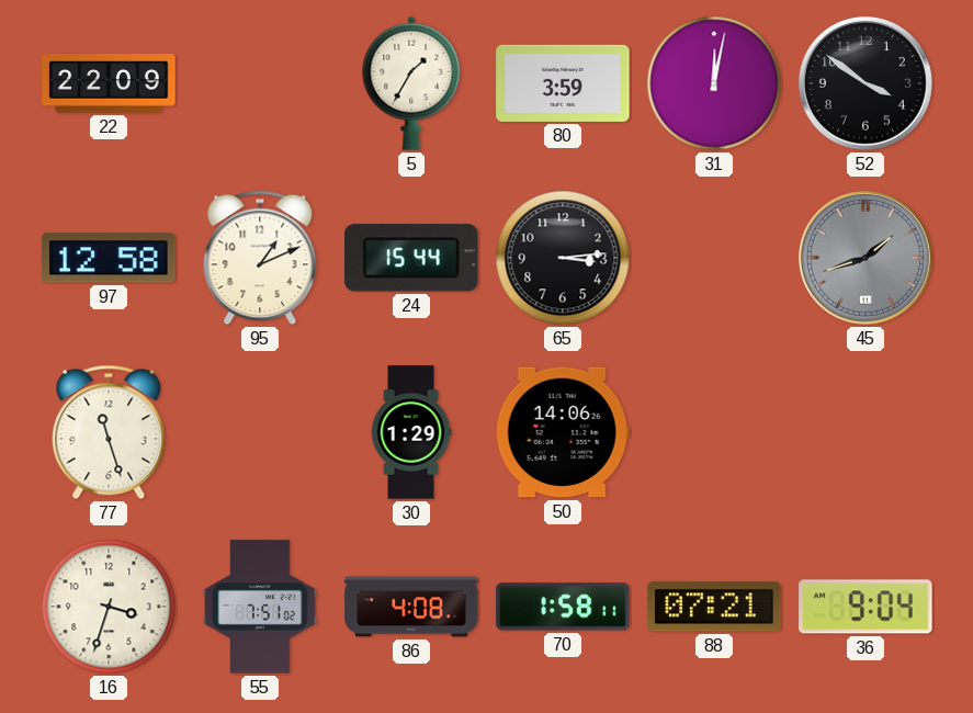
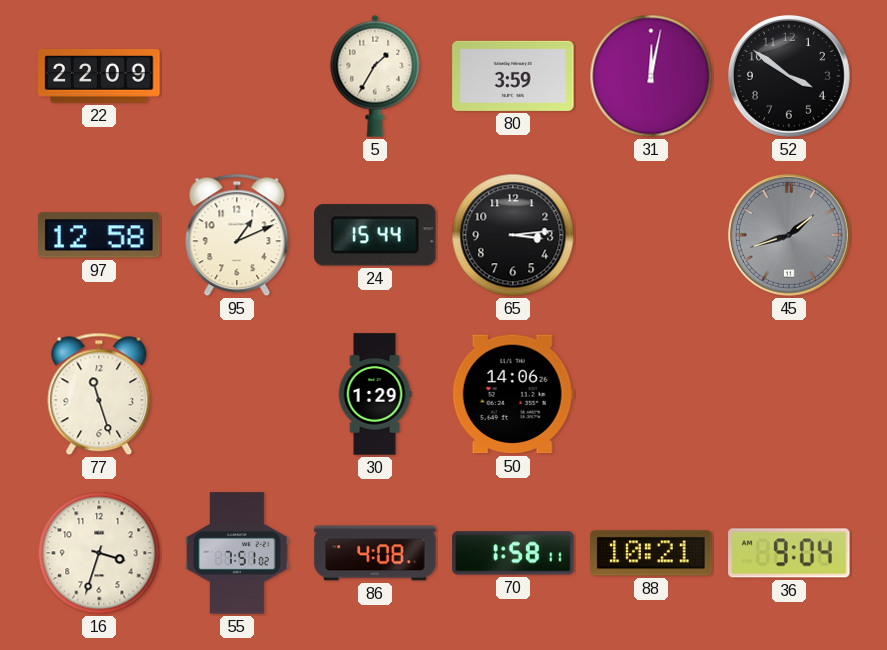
88: 07:21 -> 10:21 (651, 553)
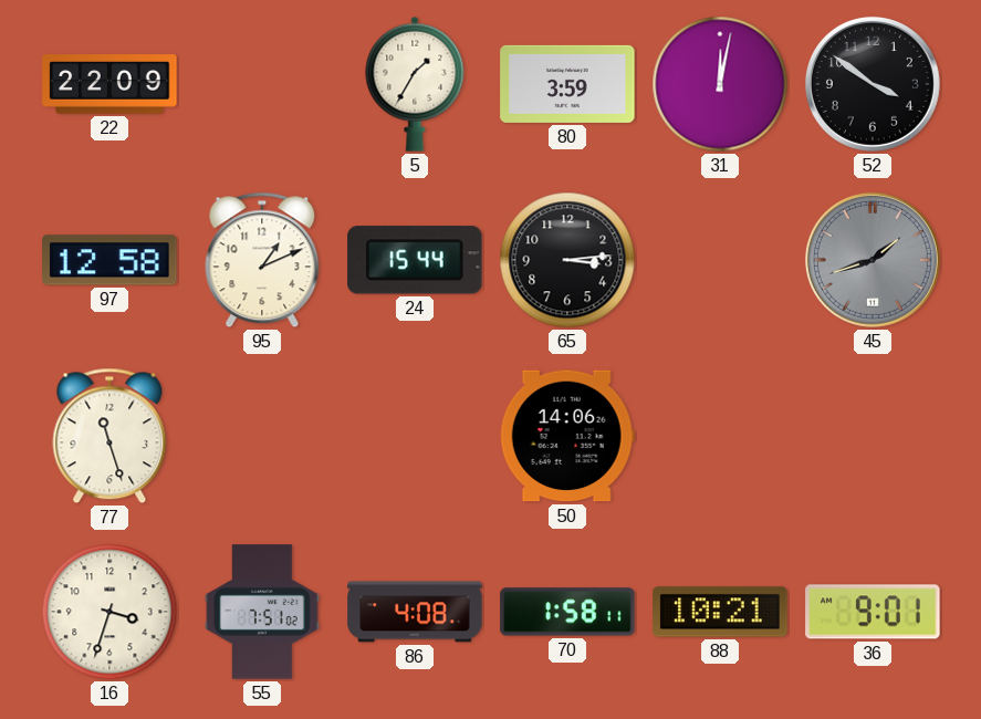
30: 1:29 -> none (375, 394)
36: 9:04 -> 9:01 (873, 612)
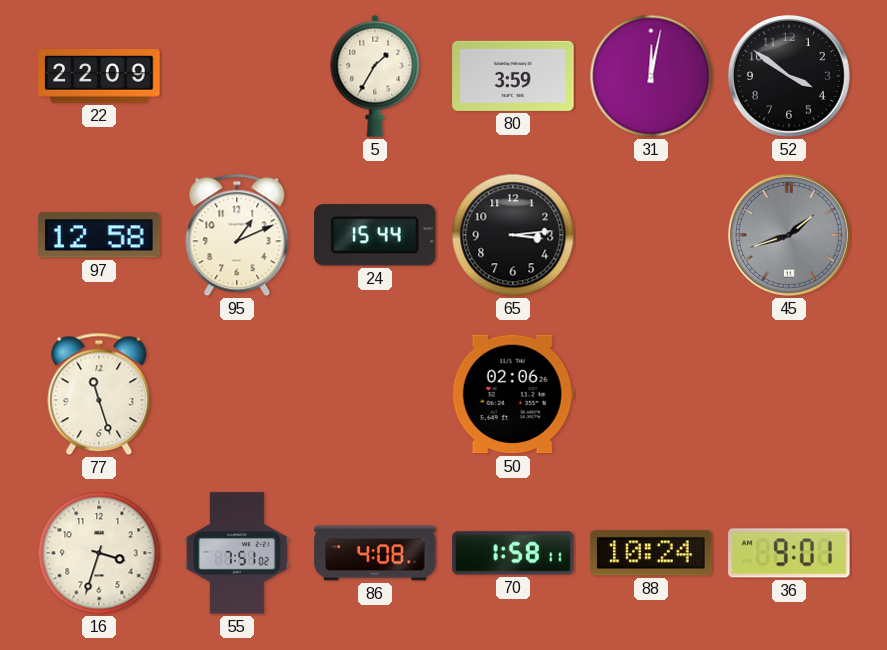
50: 14:06 -> 02:06 (513, 394)
88: 10:21 -> 10:24 (651, 553)
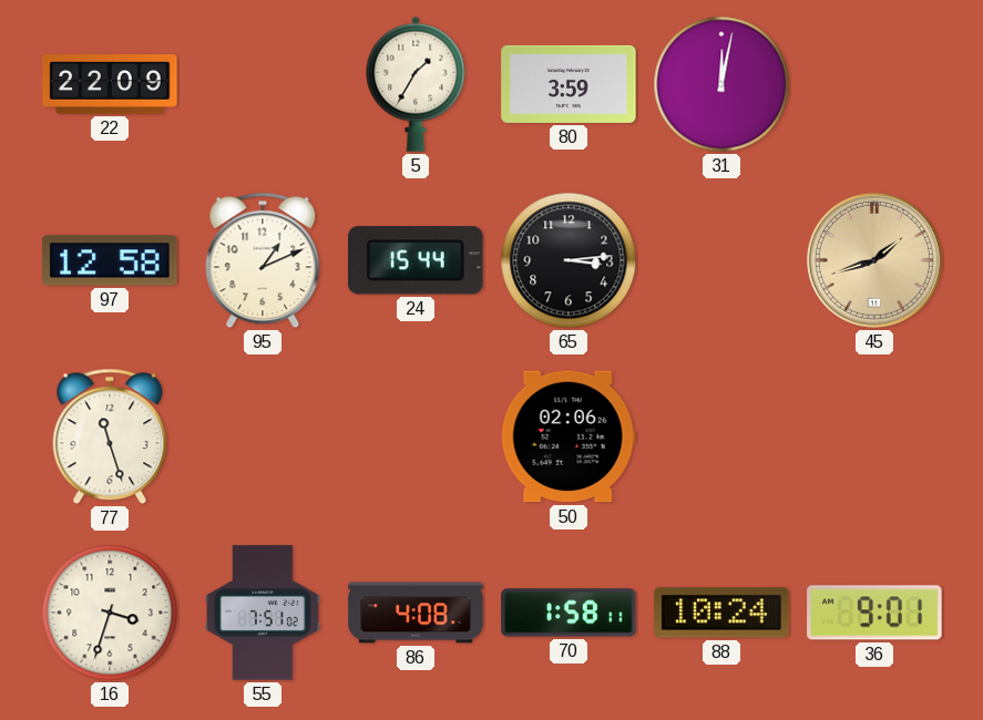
52: 3:51 -> none (789, 76)
45 dial: grey -> champagne (874, 260)
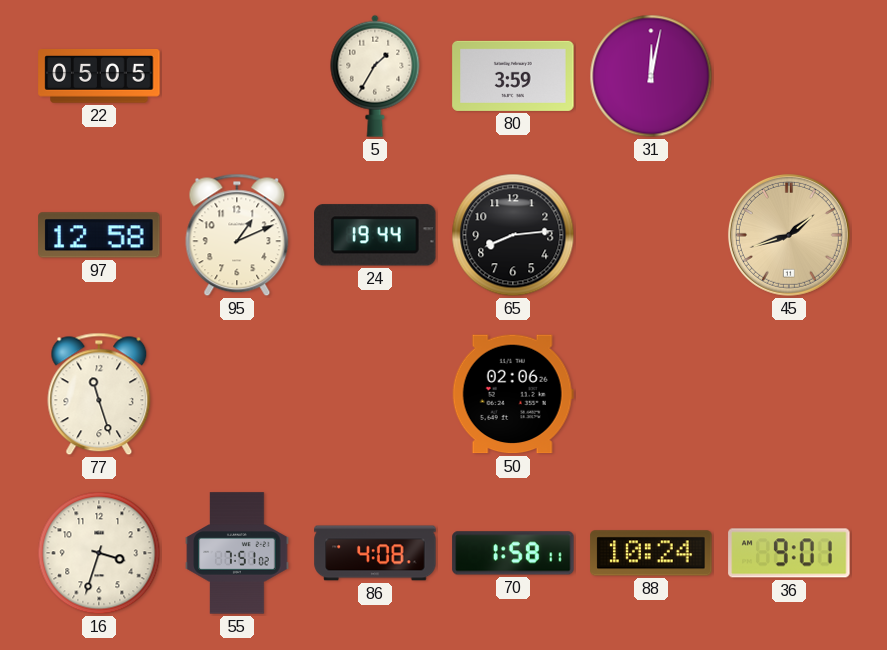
22: 22:09 -> 05:05 (99, 77)
24: 15:44 -> 19:44 (375, 235)
65: 3:14 -> 8:14 (513, 235)
